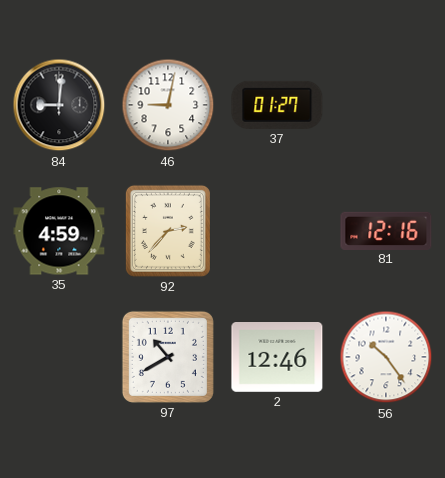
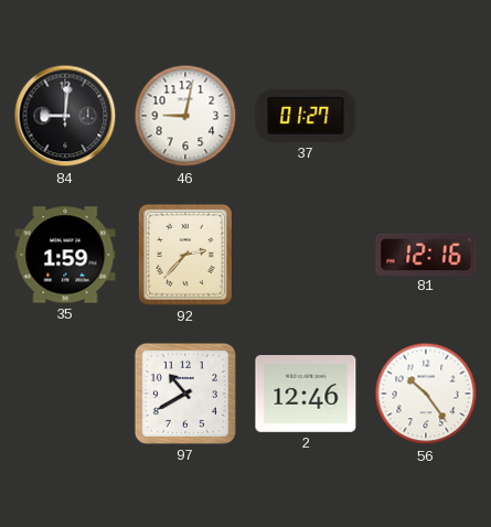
35: 4:59 -> 1:59 (65, 255)
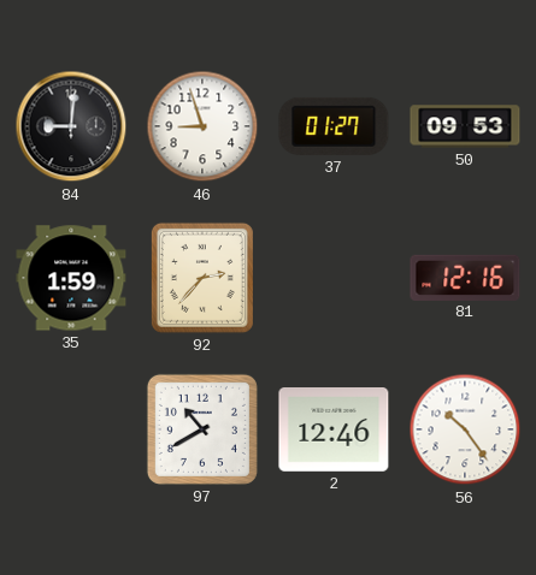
46: 9:02 -> 8:57 (202, 126)
50: none -> 09:53 (465, 126)
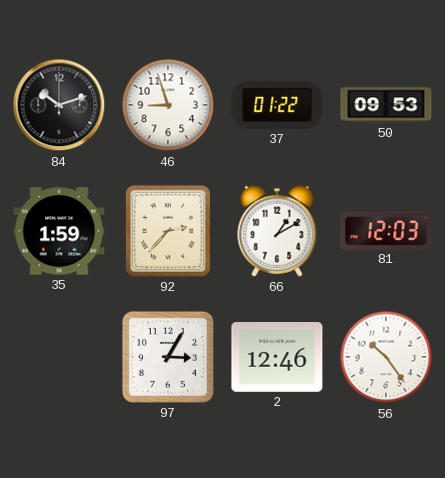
84: 9:01 -> 10:12 (59, 105)
37: 01:27 -> 01:22 (277, 105)
66: none -> 1:10 (277, 231)
81: 12:16 -> 12:03 (386, 230)
97: 10:40 -> 3:05 (168, 357)
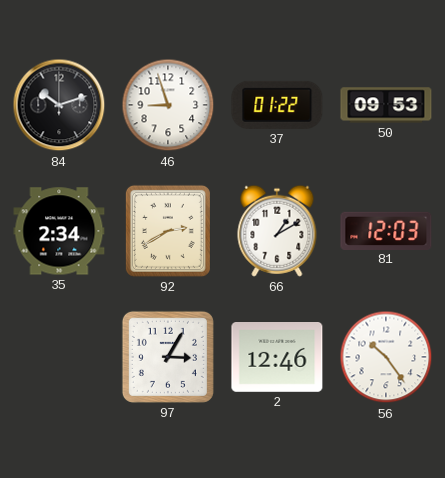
35: 1:59 -> 2:34 (59, 231)
92: 2:37 -> 2:40 (168, 231)
